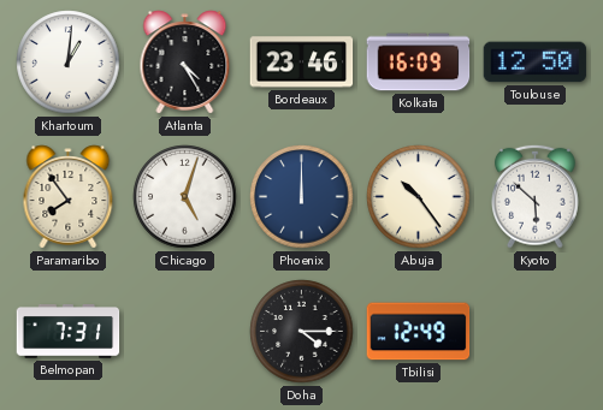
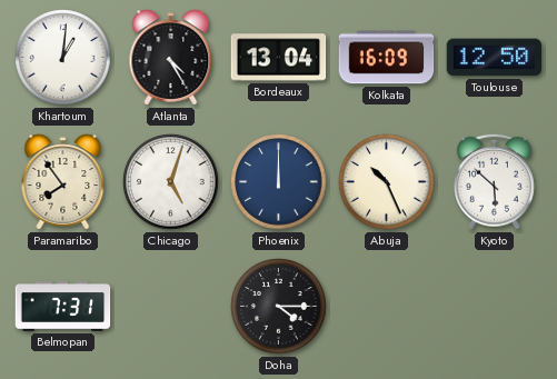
Bordeaux: 23:46 -> 13:04 (279, 58)
Abuja: 10:24 -> 10:26 (387, 182)
Tbilisi: 12:49 -> none (419, 332)
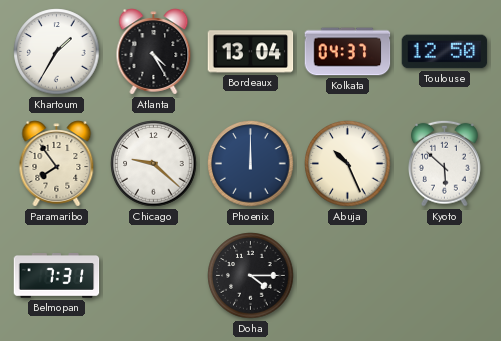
Khartoum: 1:01 -> 1:35 (57, 52)
Kolkata: 16:09 -> 04:37 (348, 52)
Chicago: 5:03 -> 9:22 (154, 164)
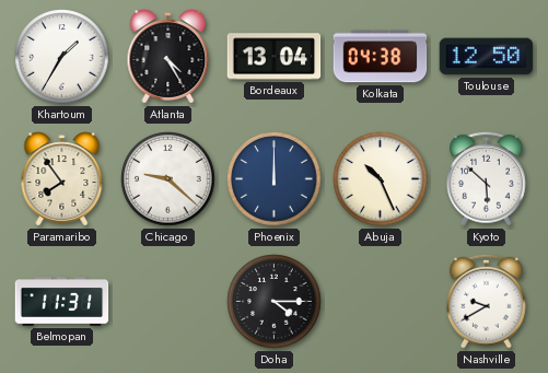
Kolkata: 04:37 -> 04:38 (381, 57)
Belmopan: 7:31 -> 11:31 (62, 302)
Nashville: none -> 9:40 (487, 301)
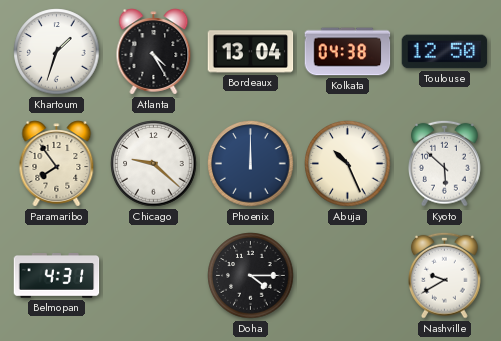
Khartoum: 1:35 -> 1:33 (57, 52)
Belmopan: 11:31 -> 4:31 (57, 276)
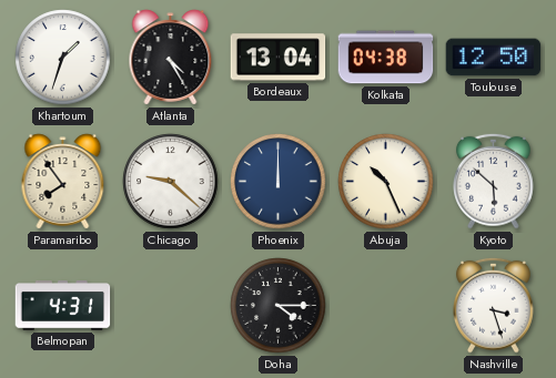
Nashville: 9:40 -> 3:27 (494, 305)
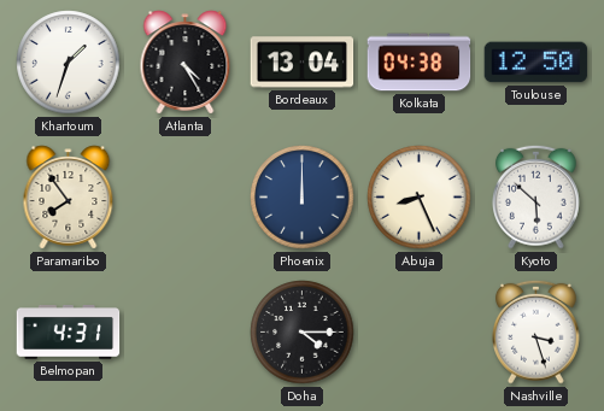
Chicago: 9:22 -> none (171, 182)
Abuja: 10:26 -> 8:26 (420, 198)
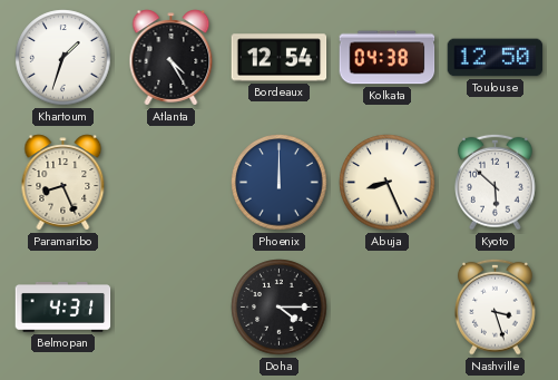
Bordeaux: 13:04 -> 12:54 (280, 58)
Paramaribo: 7:54 -> 8:26 (63, 183)
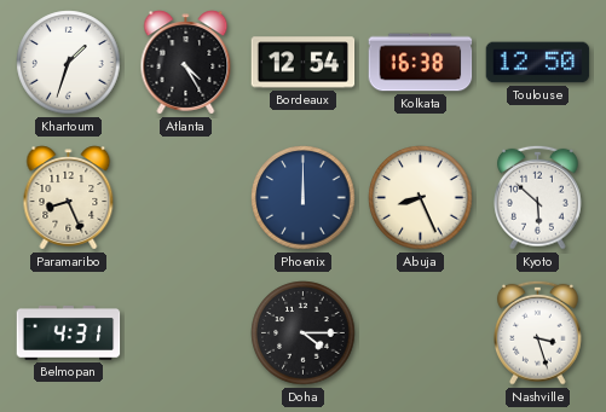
Kolkata: 04:38 -> 16:38 (421, 63)
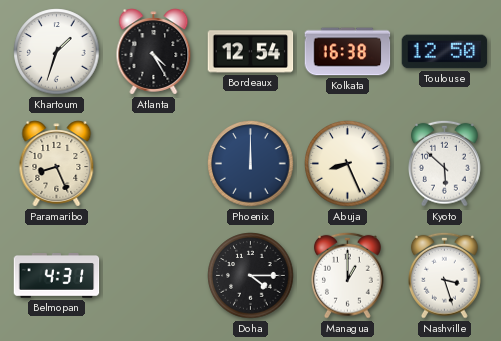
Managua: none -> 1:00 (348, 275)
